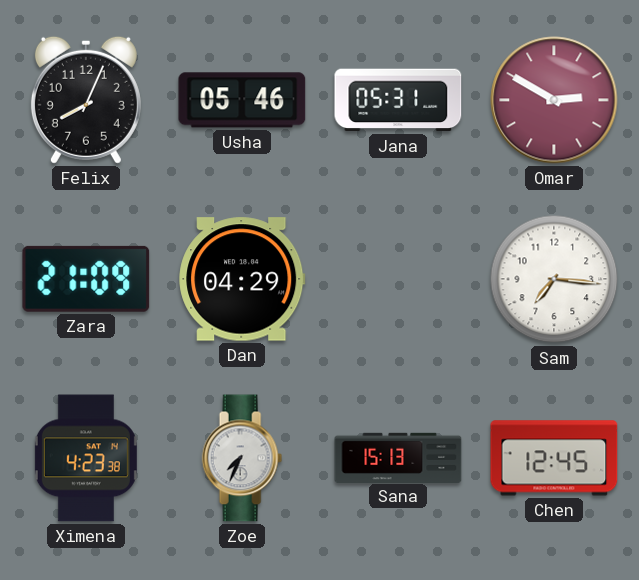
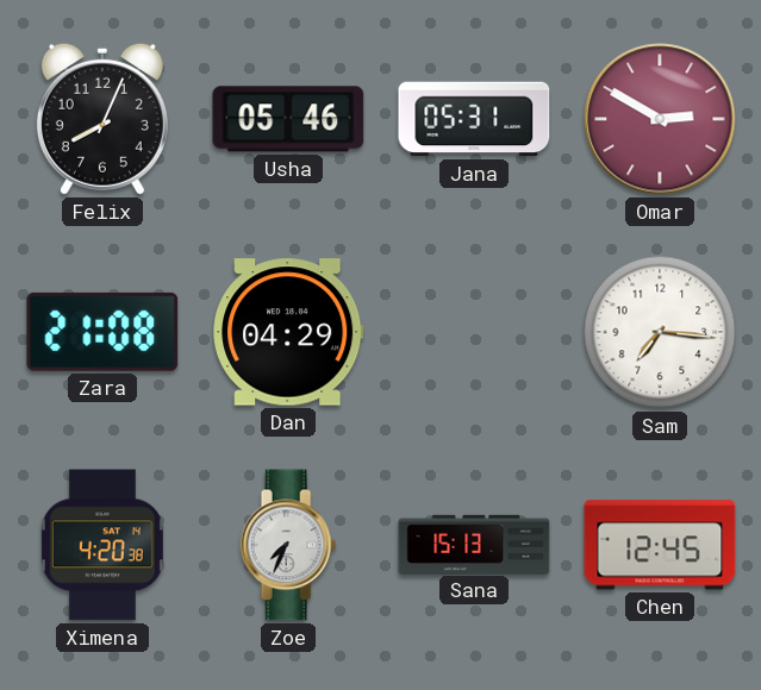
Zara: 21:09 -> 21:08 (102, 332)
Ximena: 4:23 -> 4:20 (102, 545)
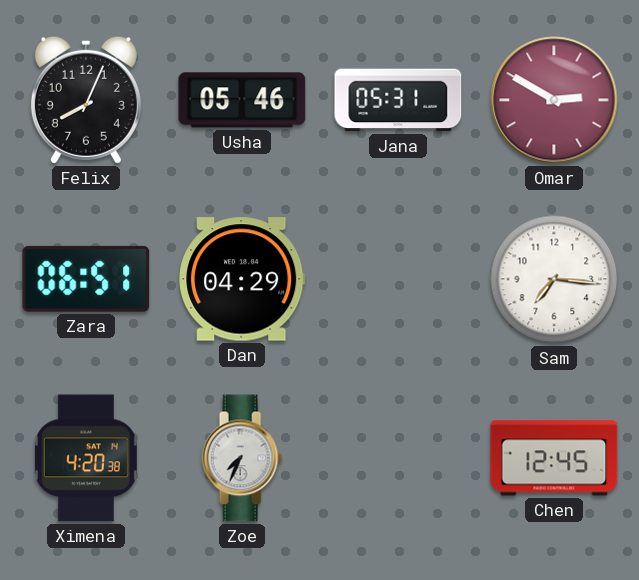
Zara: 21:08 -> 06:51 (86, 279)
Sana: 15:13 -> none (474, 544)
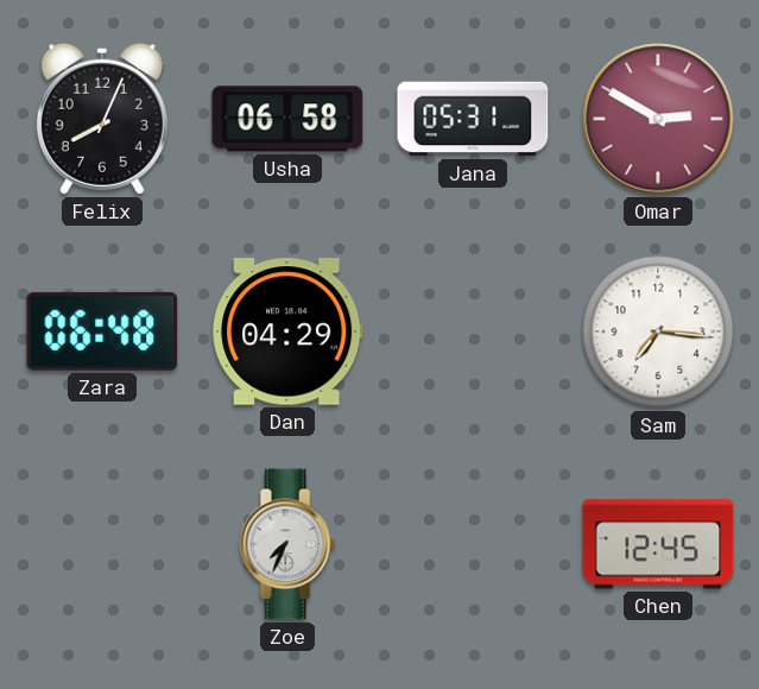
Usha: 05:46 -> 06:58 (287, 119)
Zara: 06:51 -> 06:48 (102, 331)
Ximena: 4:20 -> none (86, 458)
